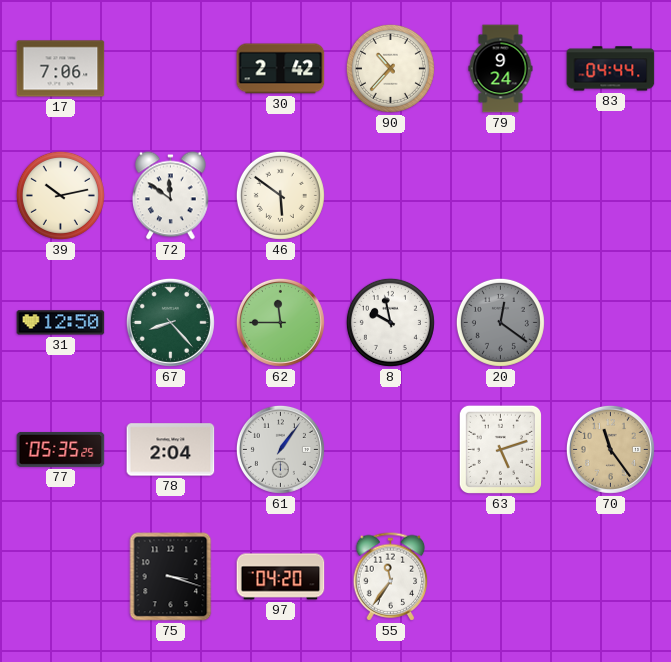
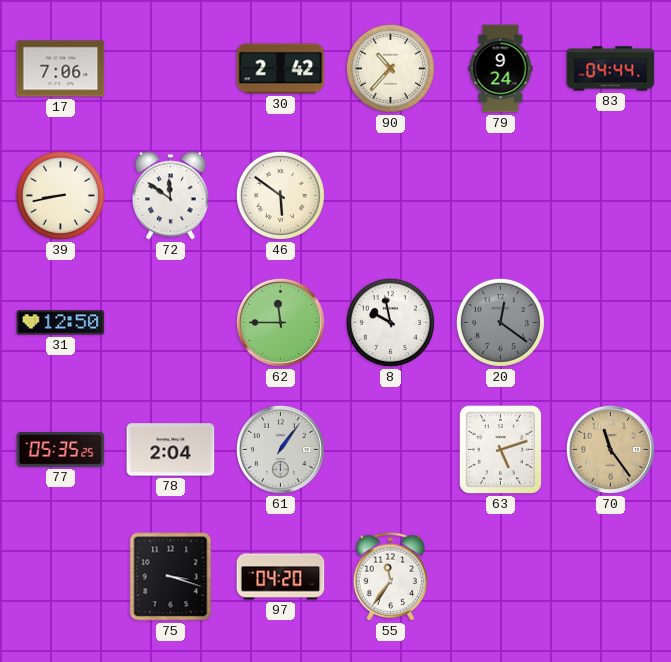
39: 10:13 -> 8:43 (60, 195)
67: 8:23 -> none (170, 322)
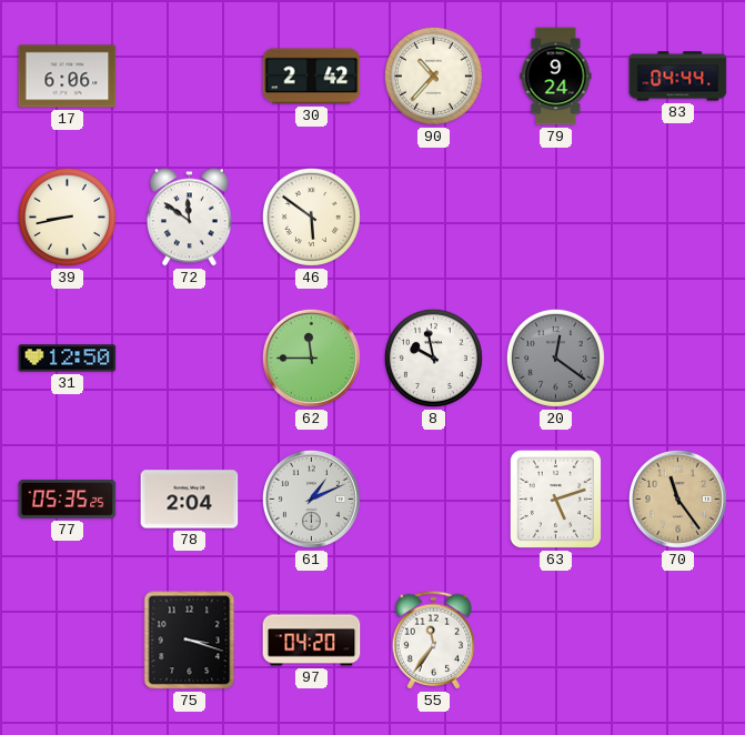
17: 7:06 -> 6:06 (68, 77)
61: 1:06 -> 1:11 (311, 499)
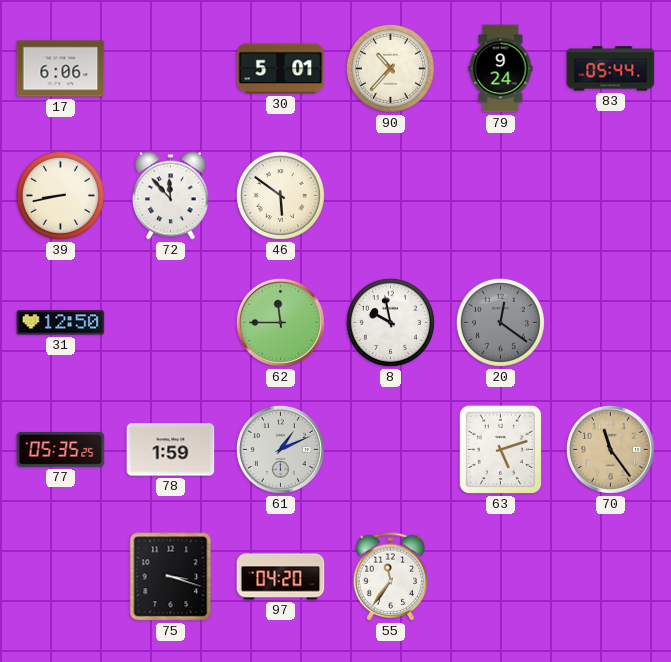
30: 2:42 -> 5:01 (281, 69)
83: 04:44 -> 05:44 (611, 69)
72: 11:51 -> 11:53 (171, 196)
78: 2:04 -> 1:59 (171, 450)
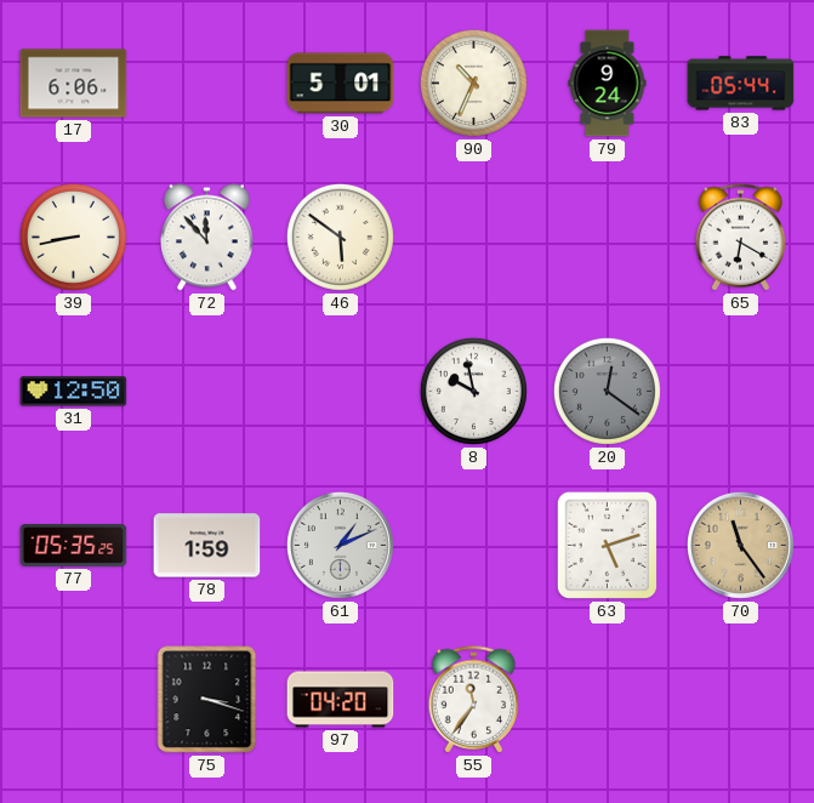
90: 10:37 -> 10:34 (473, 82)
65: none -> 6:20 (741, 238)
62: 11:45 -> none (280, 322)
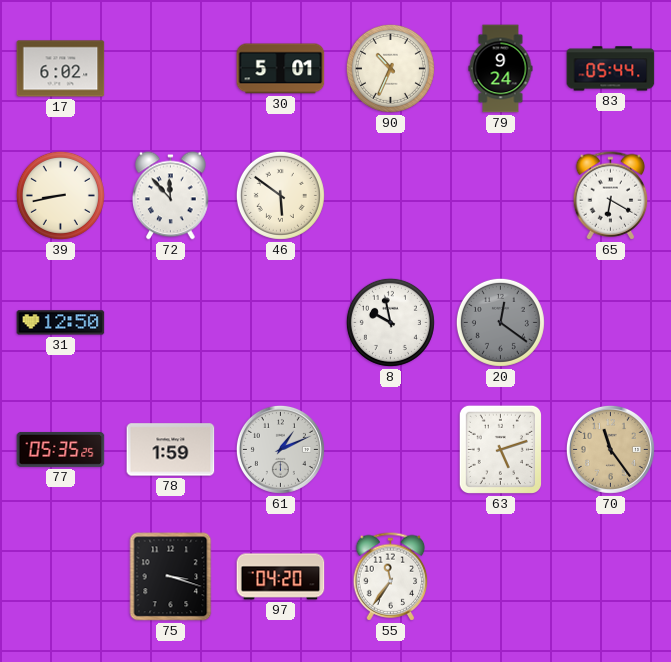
17: 6:06 -> 6:02 (61, 69)
